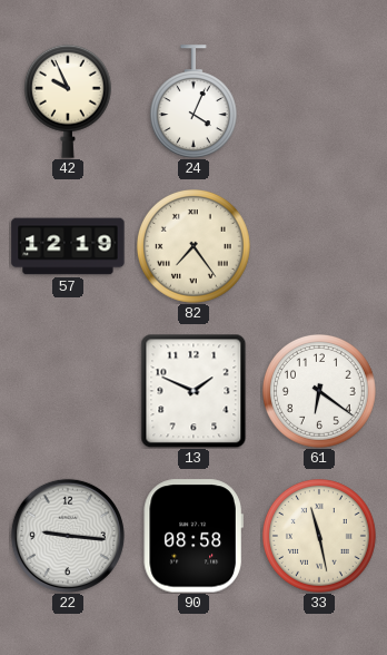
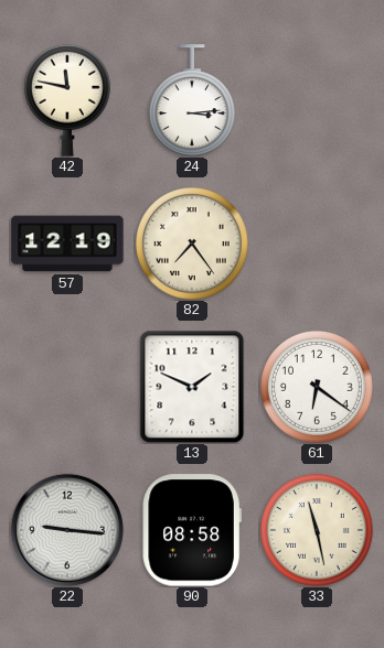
42: 9:56 -> 11:47 (67, 100)
24: 4:04 -> 3:14 (192, 100)
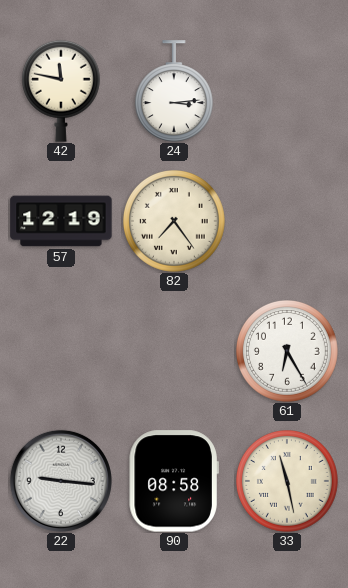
13: 1:49 -> none (192, 387)
61: 6:21 -> 6:25 (287, 352)
